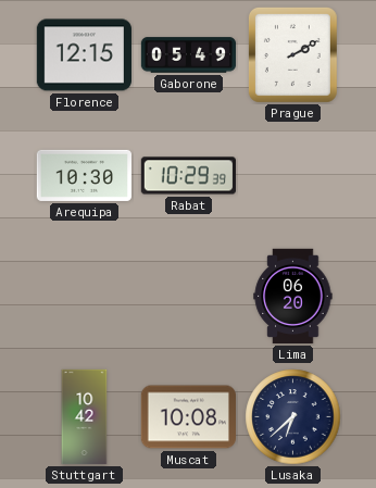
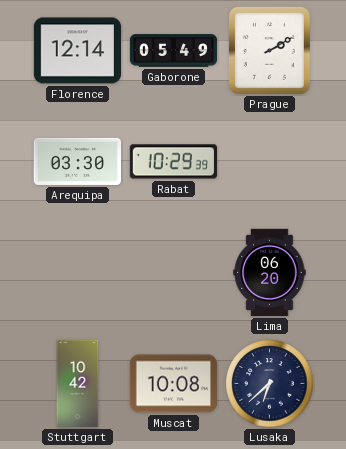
Florence: 12:15 -> 12:14 (77, 51)
Arequipa: 10:30 -> 03:30 (77, 161)
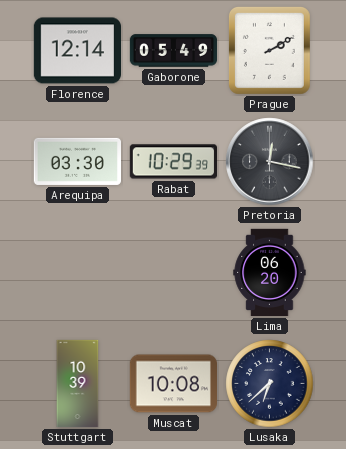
Pretoria: none -> 12:17 (270, 162)
Stuttgart: 10:42 -> 10:39 (78, 384)
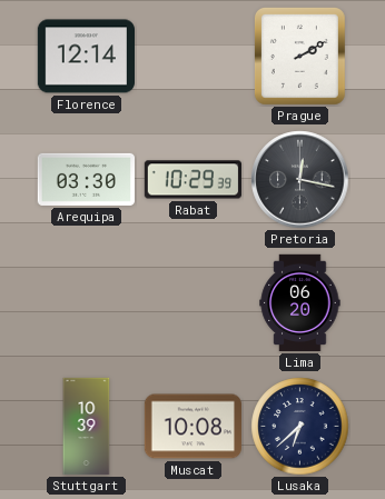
Gaborone: 05:49 -> none (174, 51)
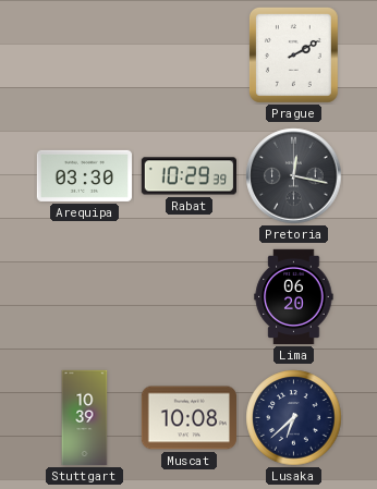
Florence: 12:14 -> none (86, 57)
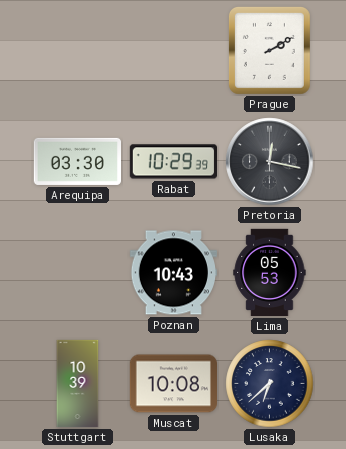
Poznan: none -> 10:43 (173, 273)
Lima: 06:20 -> 05:53 (270, 273)
